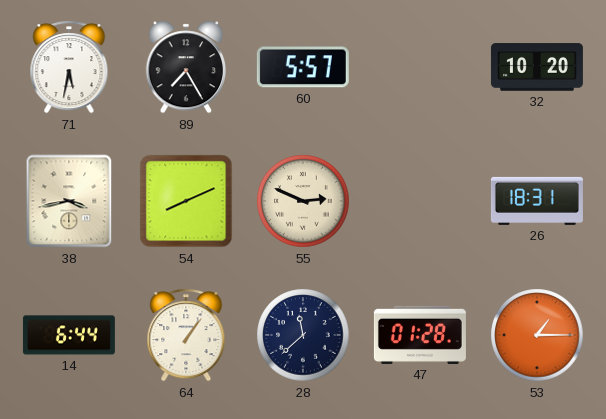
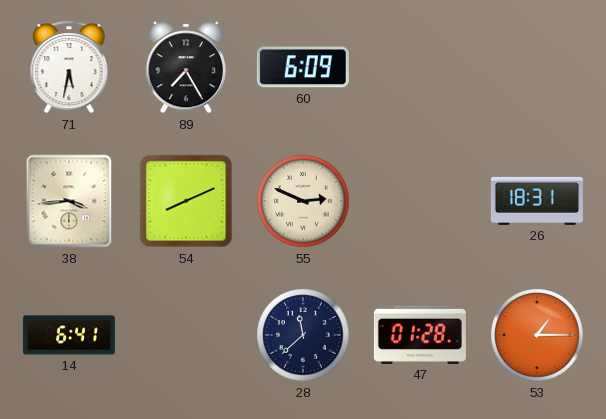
60: 5:57 -> 6:09 (303, 67)
32: 10:20 -> none (537, 67)
38: 3:43 -> 3:44 (69, 201)
14: 6:44 -> 6:41 (69, 335)
64: 1:06 -> none (186, 335)
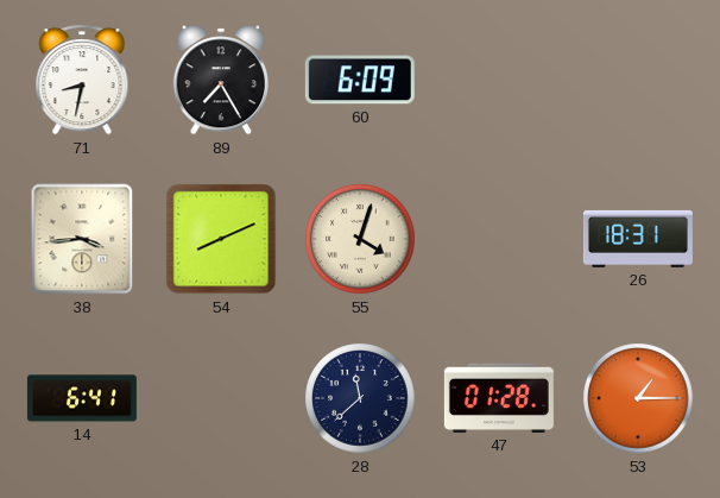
71: 5:32 -> 8:32 (82, 80)
55: 2:49 -> 4:03 (360, 239)
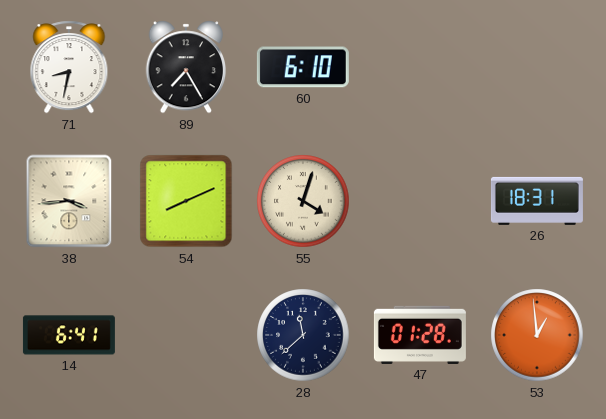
60: 6:09 -> 6:10 (303, 67)
53: 1:15 -> 12:59 (537, 335)
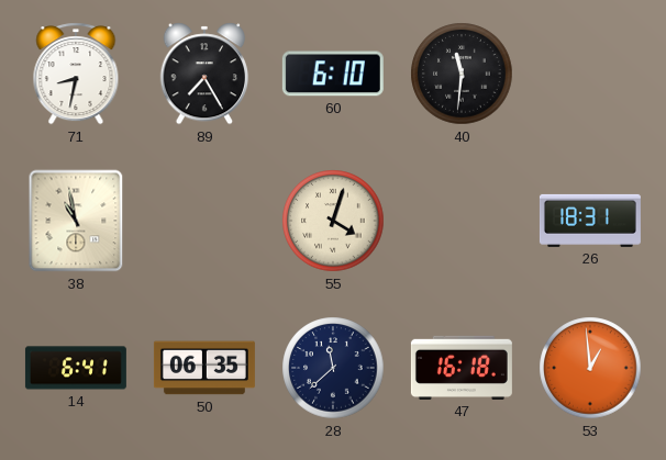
40: none -> 11:31 (462, 74)
38: 3:44 -> 10:58 (76, 221)
54: 8:11 -> none (186, 201)
50: none -> 06:35 (204, 368)
47: 01:28 -> 16:18 (462, 368)
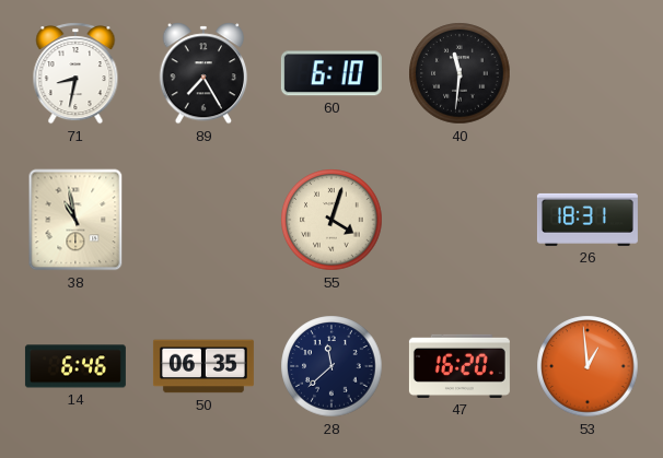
14: 6:41 -> 6:46 (75, 366)
47: 16:18 -> 16:20 (460, 366)
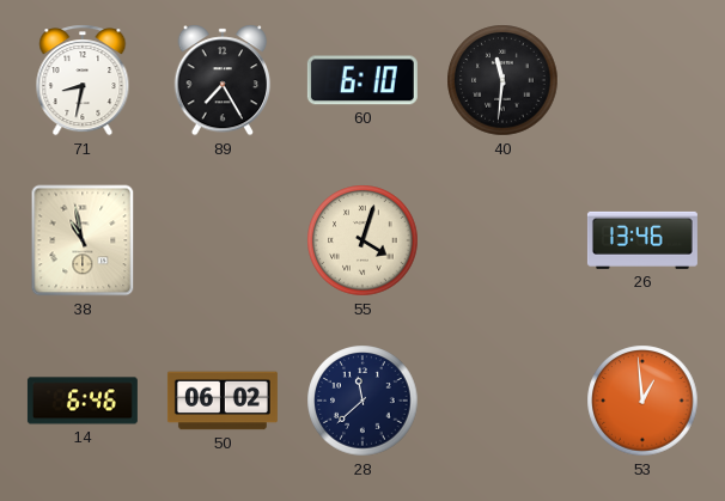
26: 18:31 -> 13:46 (642, 240)
50: 06:35 -> 06:02 (223, 401)
47: 16:20 -> none (460, 366)
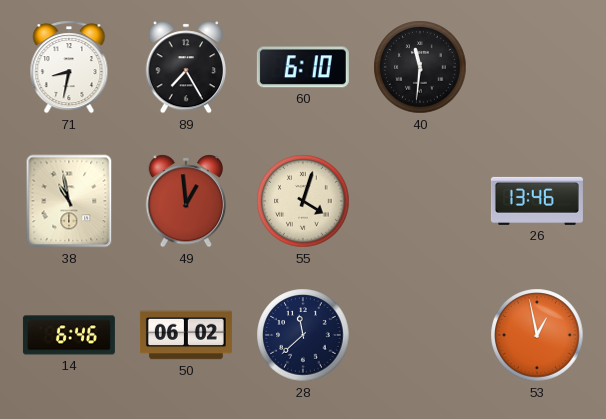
49: none -> 12:59 (186, 201)
53: 12:59 -> 12:58 (537, 335)
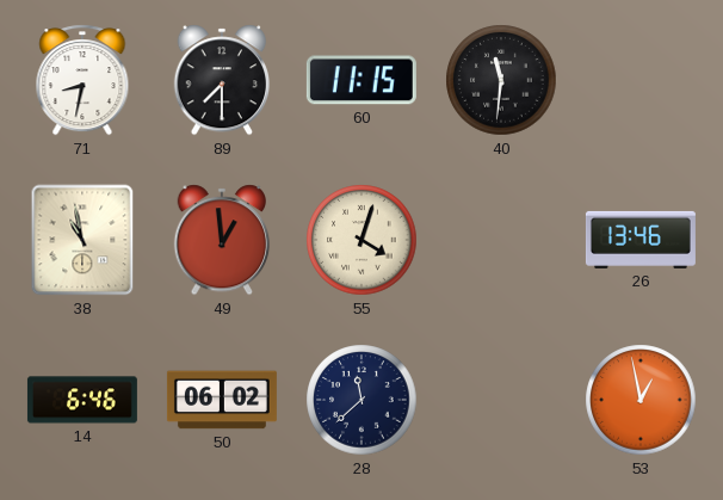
89: 7:25 -> 7:30 (222, 80)
60: 6:10 -> 11:15 (361, 80)
